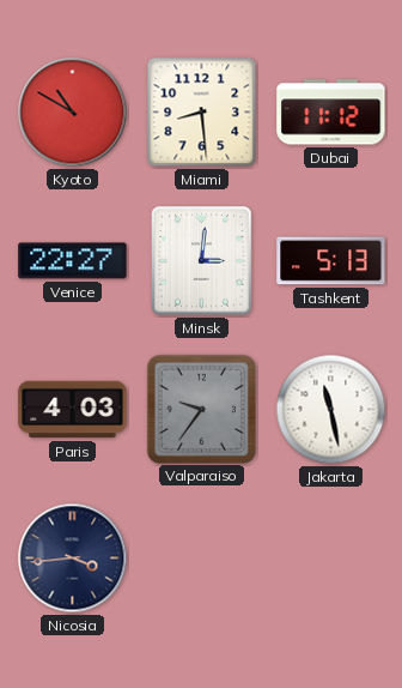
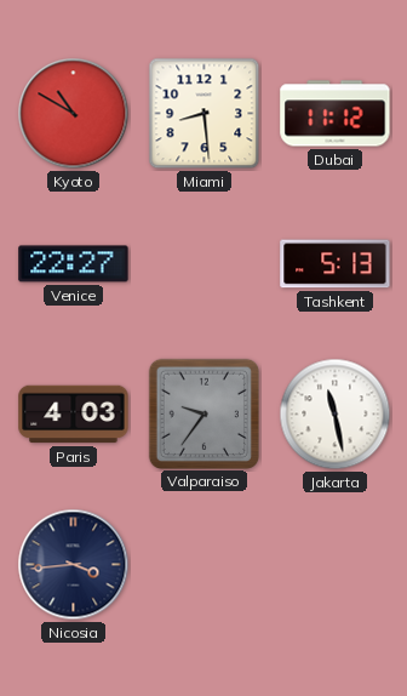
Minsk: 3:01 -> none (202, 261)
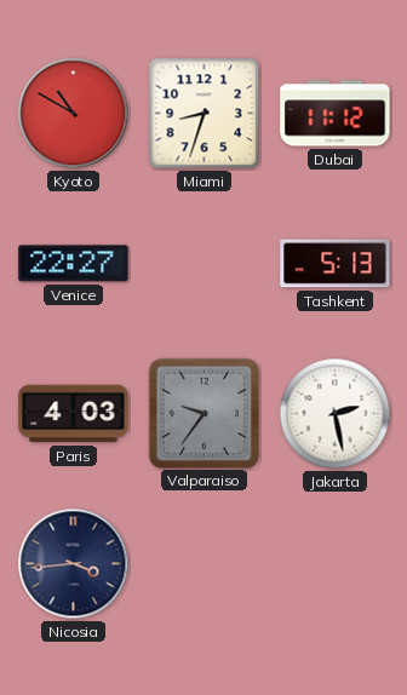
Miami: 8:29 -> 8:33 (205, 114)
Jakarta: 11:28 -> 2:28 (336, 414)
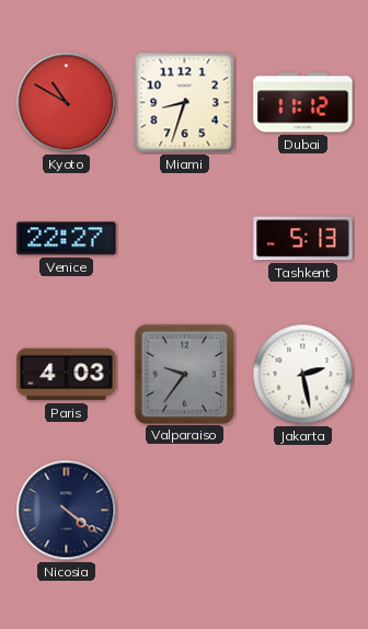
Nicosia: 3:44 -> 4:21 (67, 511)
